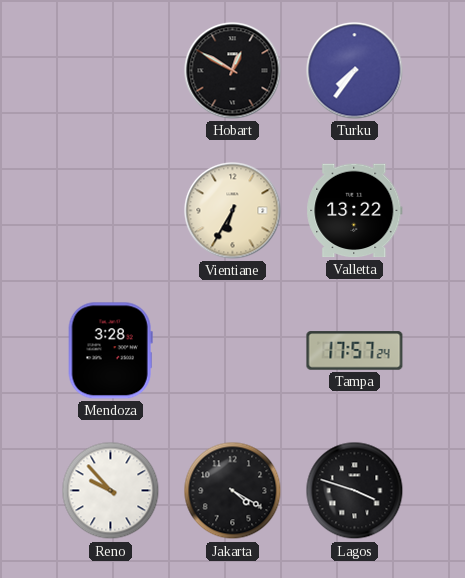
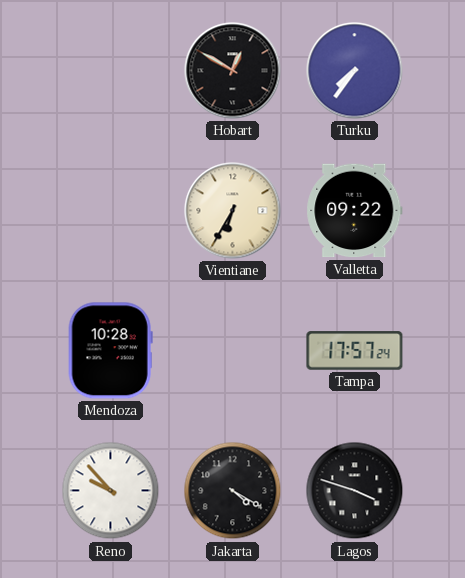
Valletta: 13:22 -> 09:22 (355, 211)
Mendoza: 3:28 -> 10:28 (110, 351)
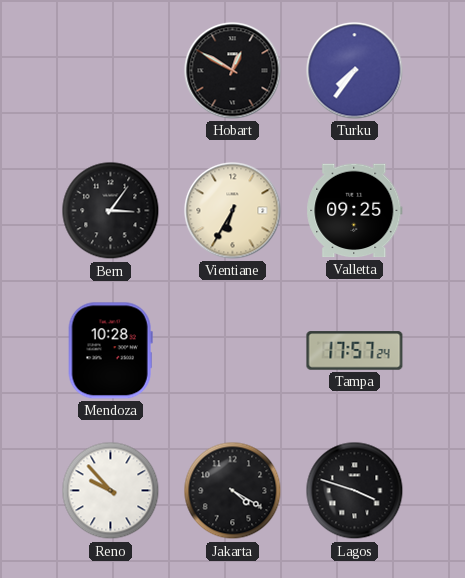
Bern: none -> 3:06 (111, 211)
Valletta: 09:22 -> 09:25 (355, 211)
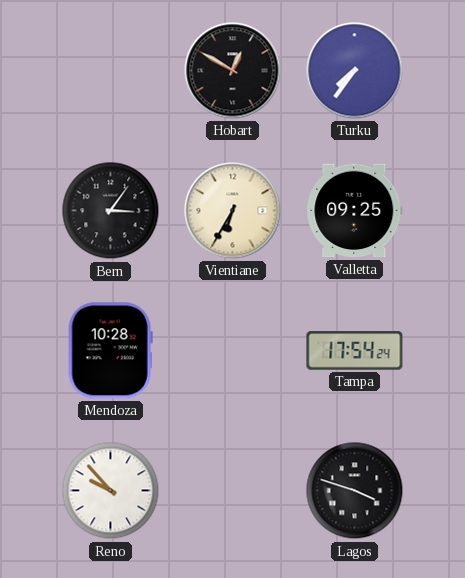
Tampa: 17:57 -> 17:54 (355, 351)
Jakarta: 4:20 -> none (233, 491)
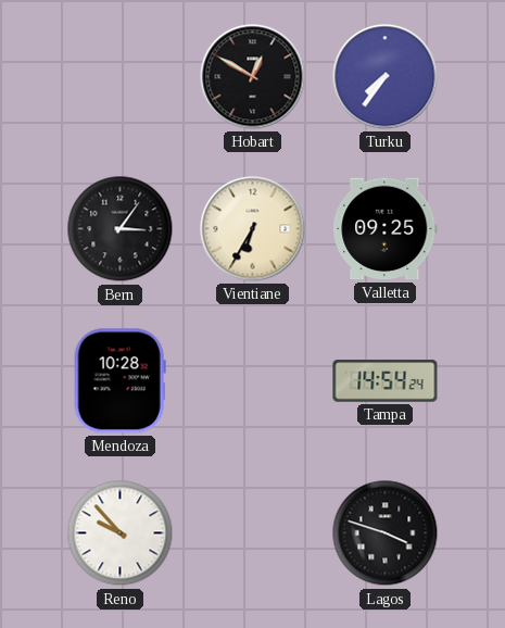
Tampa: 17:54 -> 14:54 (386, 381)
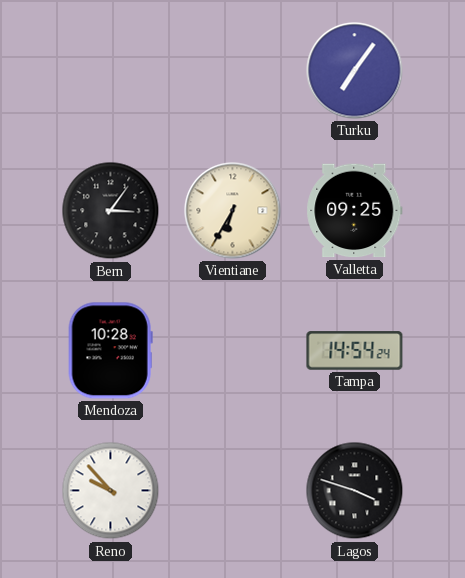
Hobart: 12:50 -> none (253, 77)
Turku: 7:36 -> 7:06 (355, 71)
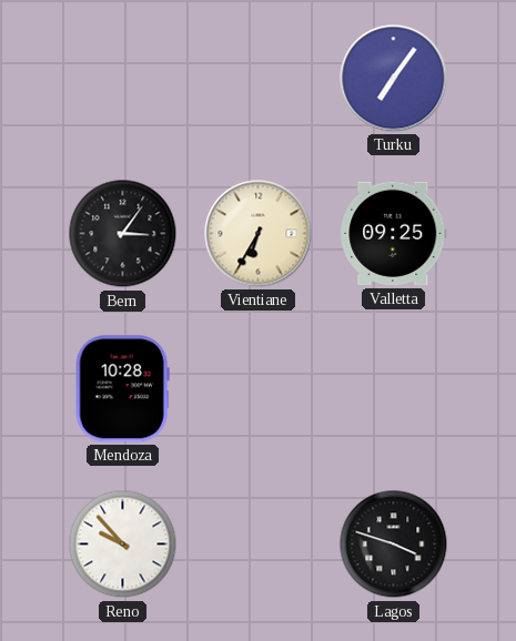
Tampa: 14:54 -> none (355, 351)
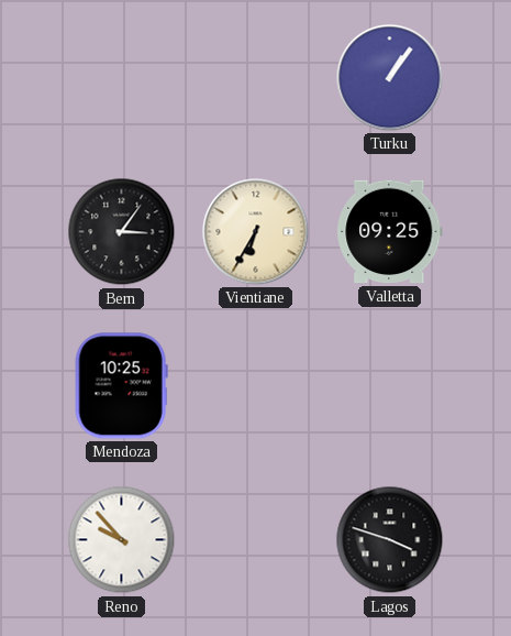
Turku: 7:06 -> 1:06 (390, 78)
Mendoza: 10:28 -> 10:25 (121, 386)
